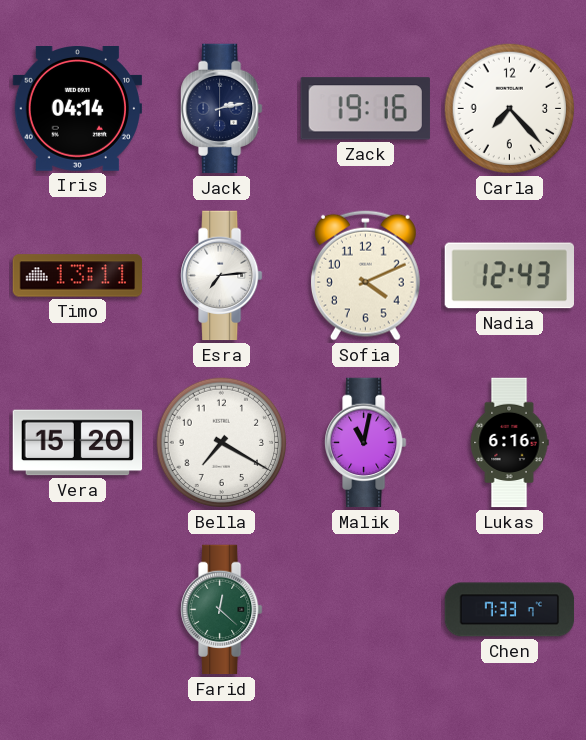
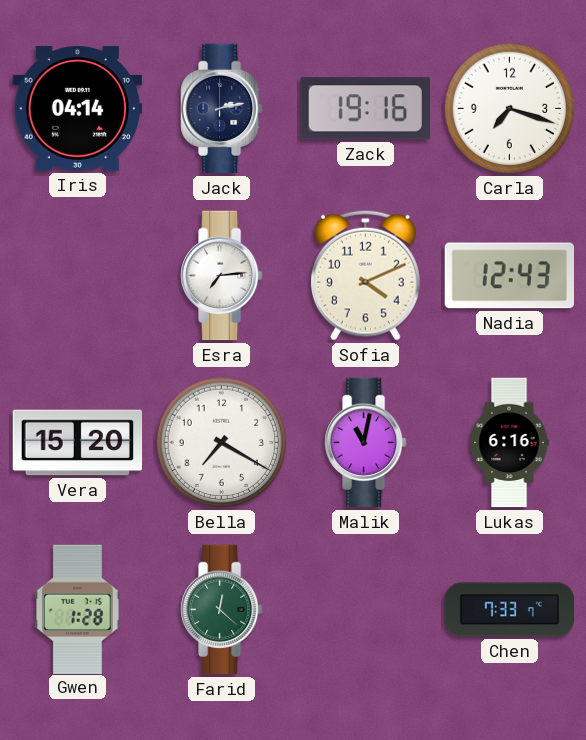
Carla: 7:23 -> 7:18 (510, 109)
Timo: 13:11 -> none (78, 276)
Gwen: none -> 1:28 (78, 609)
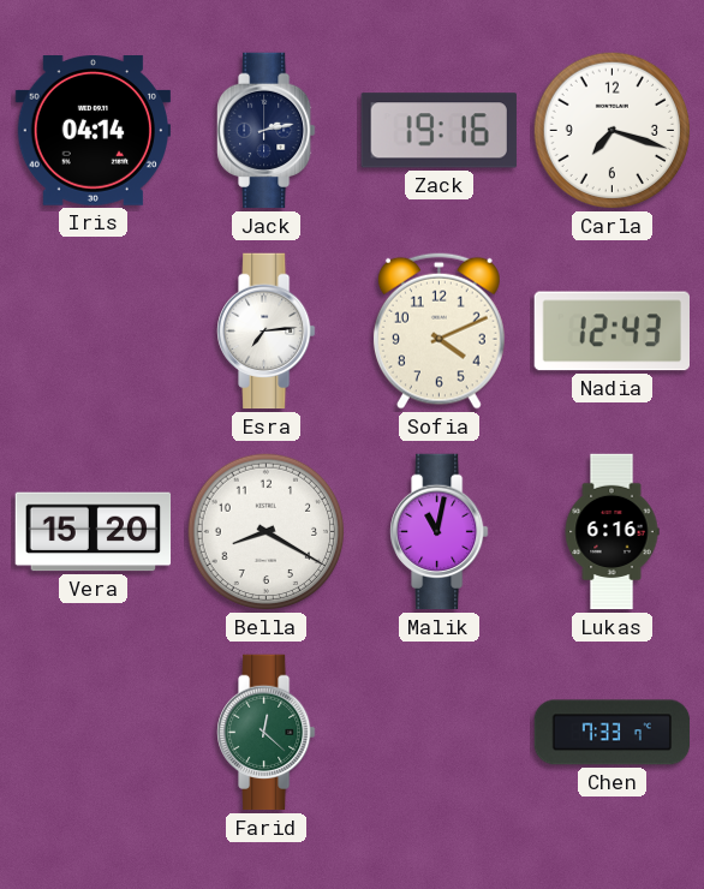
Bella: 7:20 -> 8:20 (267, 532)
Gwen: 1:28 -> none (78, 609)
